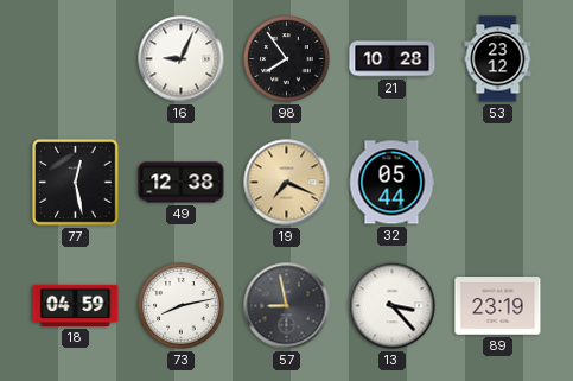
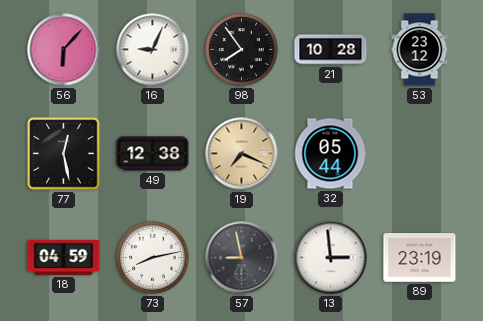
56: none -> 6:07 (64, 50)
13: 3:23 -> 2:59 (331, 258)
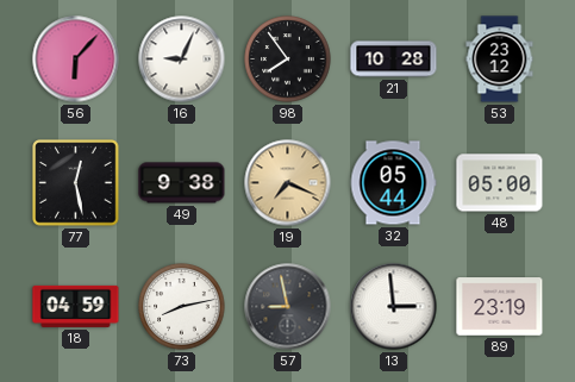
49: 12:38 -> 9:38 (182, 183)
48: none -> 05:00 (500, 183)
